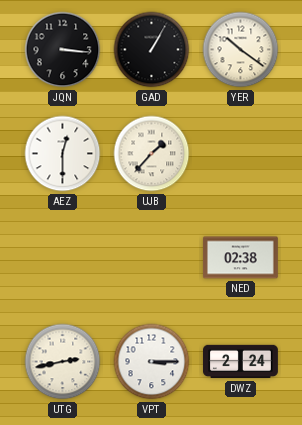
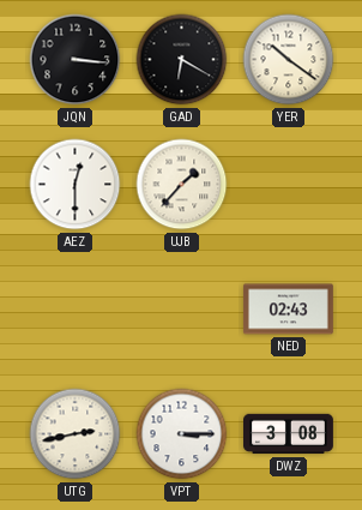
GAD: 1:05 -> 6:20 (182, 60)
NED: 02:38 -> 02:43 (288, 310)
DWZ: 2:24 -> 3:08 (289, 434)
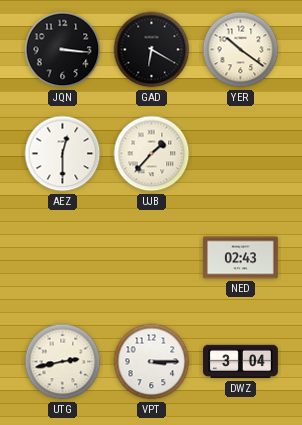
DWZ: 3:08 -> 3:04 (241, 362)
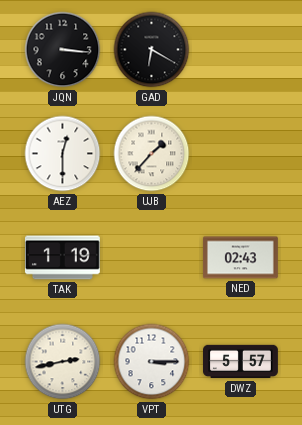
YER: 10:21 -> none (241, 50)
TAK: none -> 1:19 (62, 258)
DWZ: 3:04 -> 5:57 (241, 362)
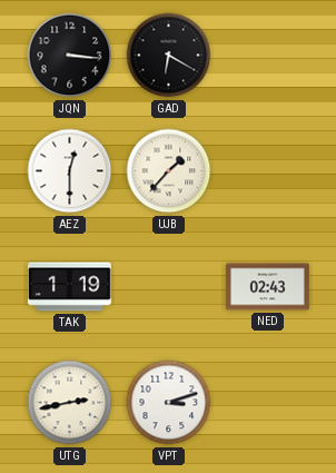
VPT: 3:15 -> 3:12 (169, 403)
DWZ: 5:57 -> none (241, 362)
